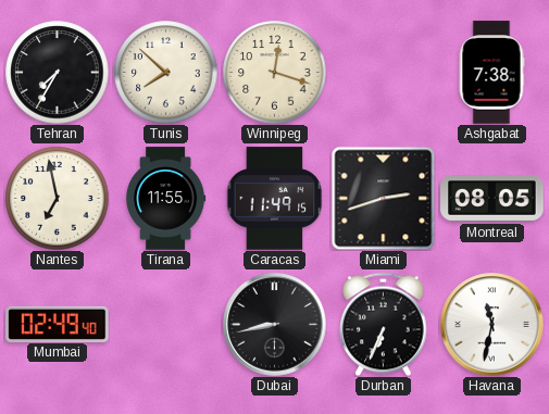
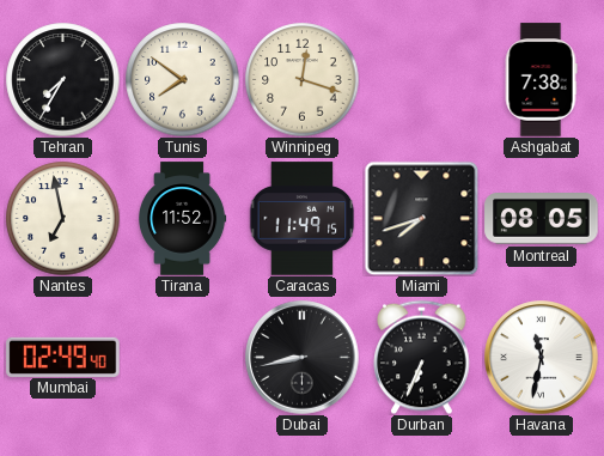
Tunis: 7:52 -> 7:51 (182, 79)
Tirana: 11:55 -> 11:52 (183, 219)
Miami: 2:42 -> 7:42 (421, 218)
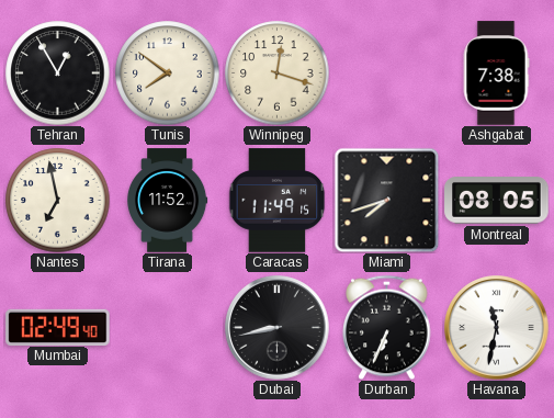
Tehran: 7:35 -> 12:55 (57, 72)
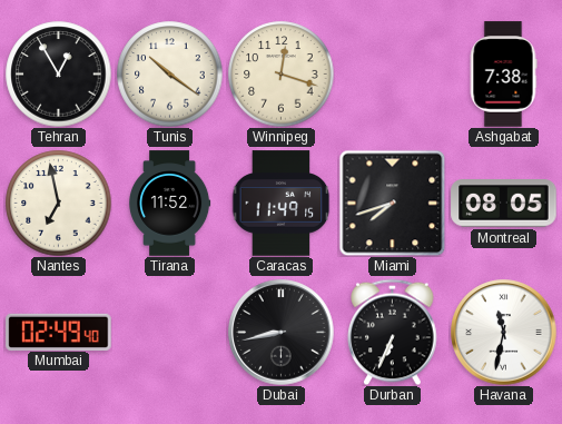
Tunis: 7:51 -> 10:21 (169, 73)
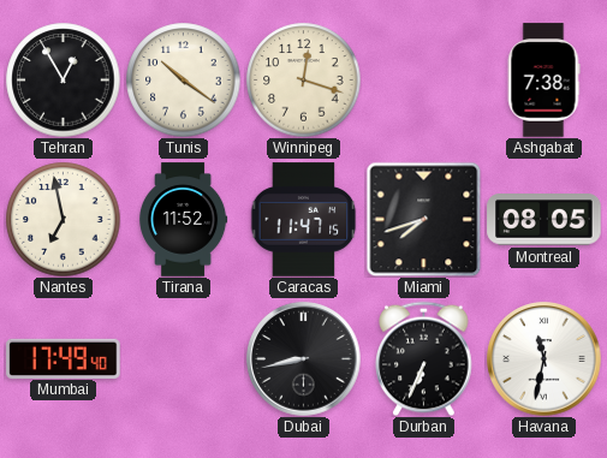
Caracas: 11:49 -> 11:47 (304, 220)
Mumbai: 02:49 -> 17:49 (64, 358)
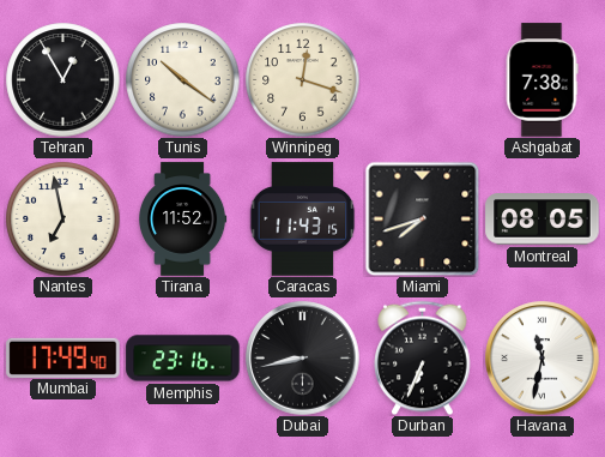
Caracas: 11:47 -> 11:43 (303, 220)
Memphis: none -> 23:16 (183, 359)
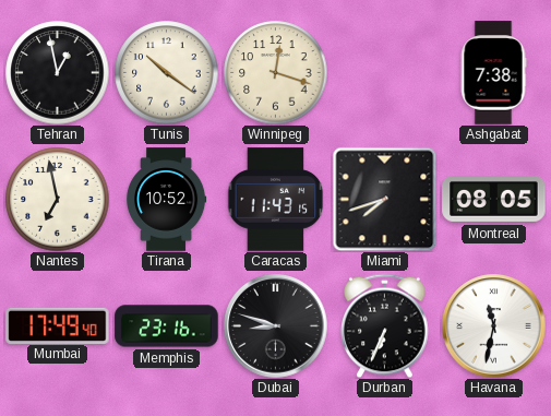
Tehran: 12:55 -> 12:58 (57, 72)
Tirana: 11:52 -> 10:52 (167, 200)
Dubai: 8:43 -> 8:48 (276, 326)
